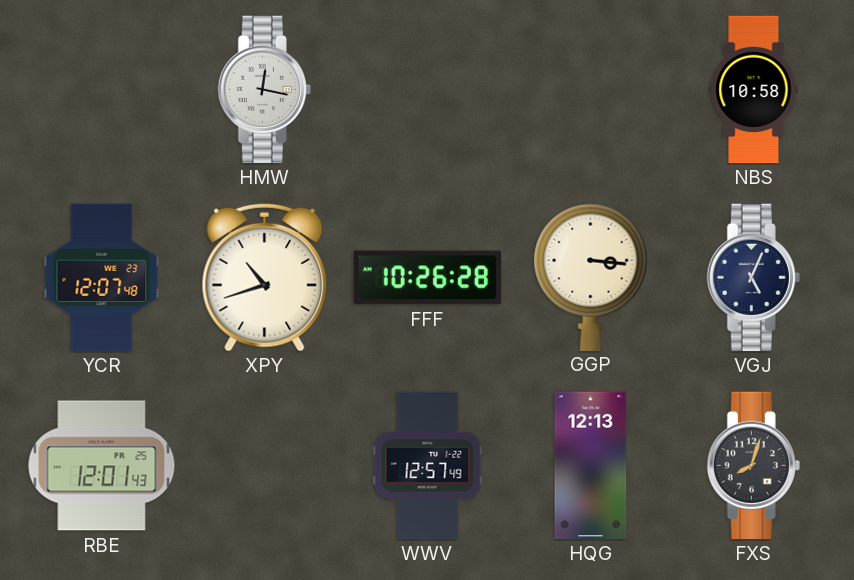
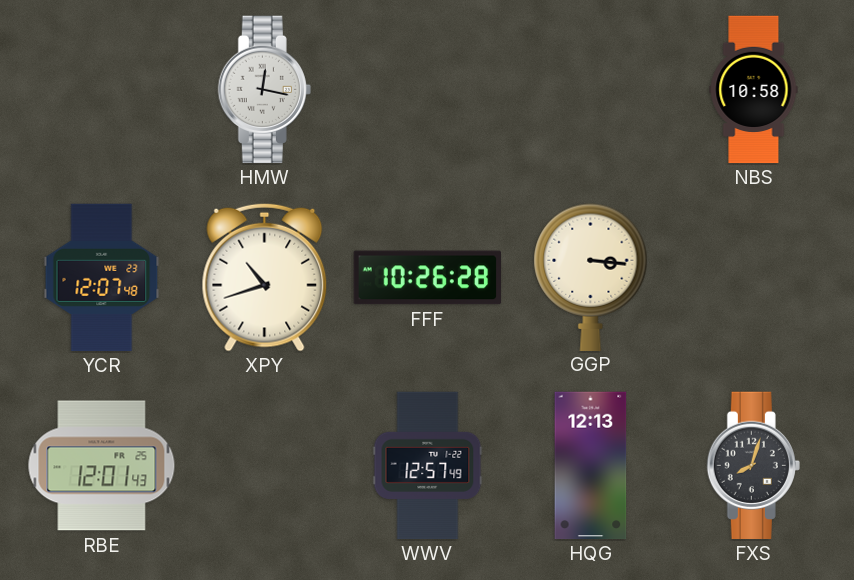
VGJ: 5:04 -> none (753, 278)
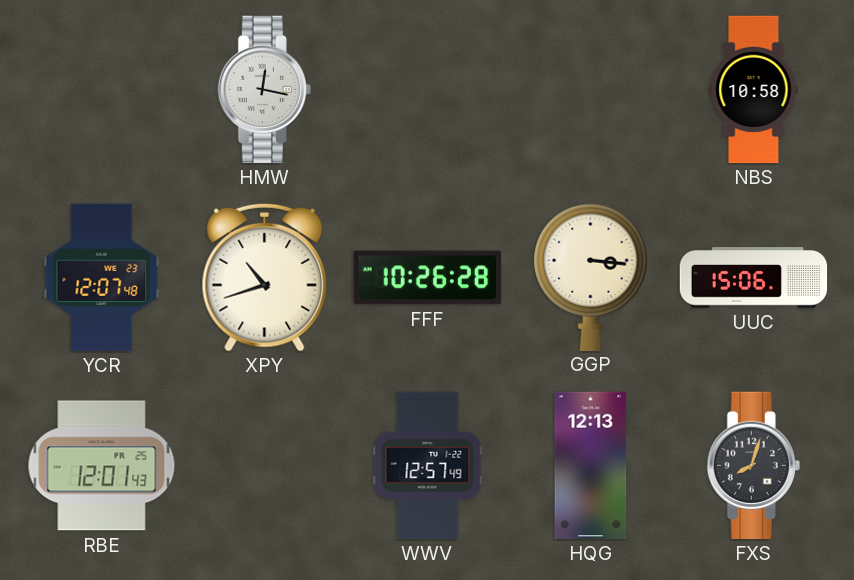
UUC: none -> 15:06 (754, 278)
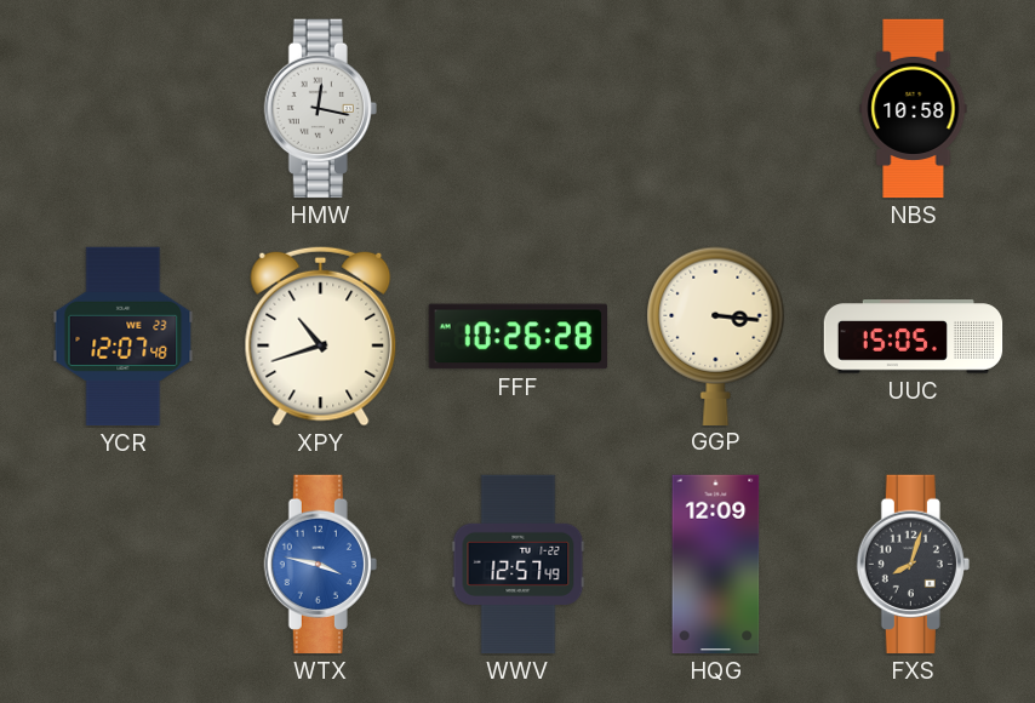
UUC: 15:06 -> 15:05 (914, 337)
RBE: 12:01 -> none (102, 466)
WTX: none -> 3:47 (320, 565)
HQG: 12:13 -> 12:09 (716, 565)
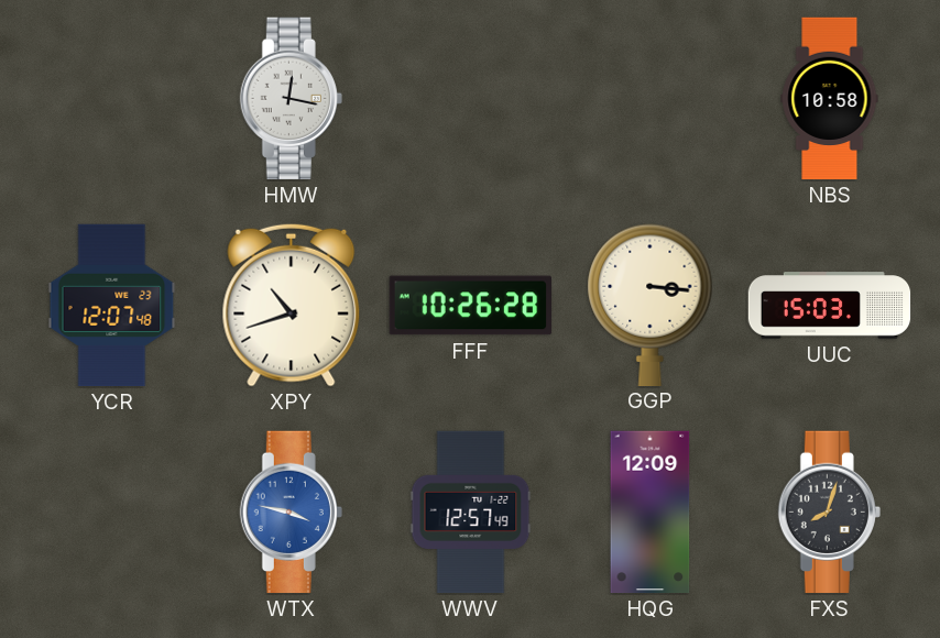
UUC: 15:05 -> 15:03 (830, 306)
